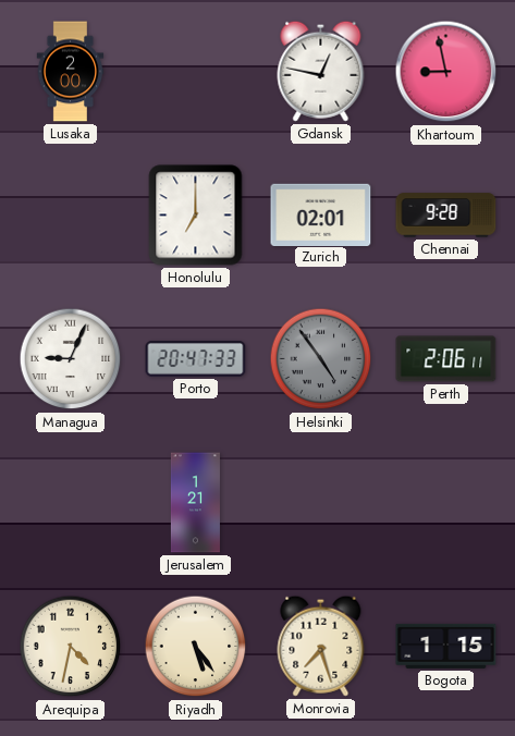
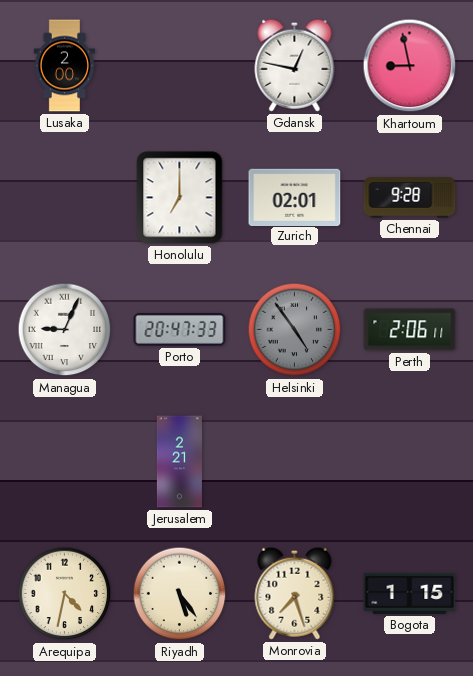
Jerusalem: 1:21 -> 2:21 (179, 462)
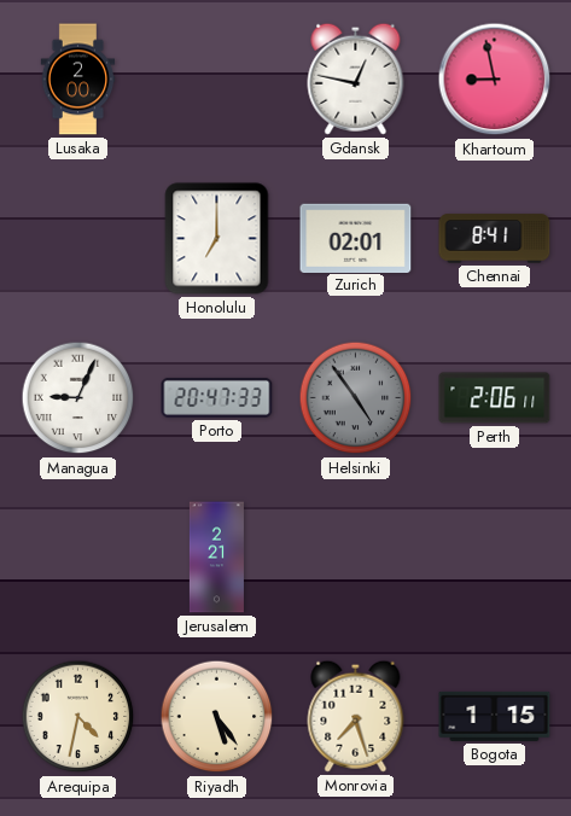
Chennai: 9:28 -> 8:41 (495, 239)
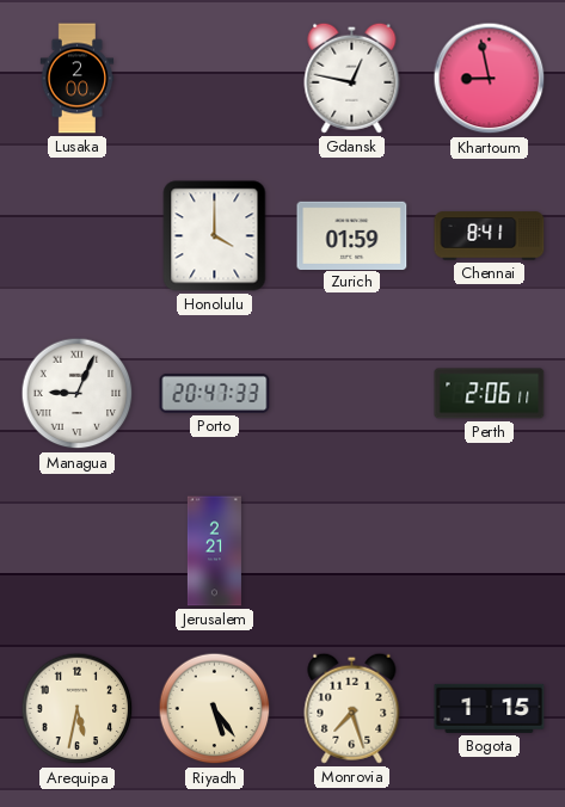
Honolulu: 7:00 -> 4:00 (215, 236)
Zurich: 02:01 -> 01:59 (352, 235)
Helsinki: 4:54 -> none (356, 398)
Arequipa: 4:32 -> 5:32 (78, 709)
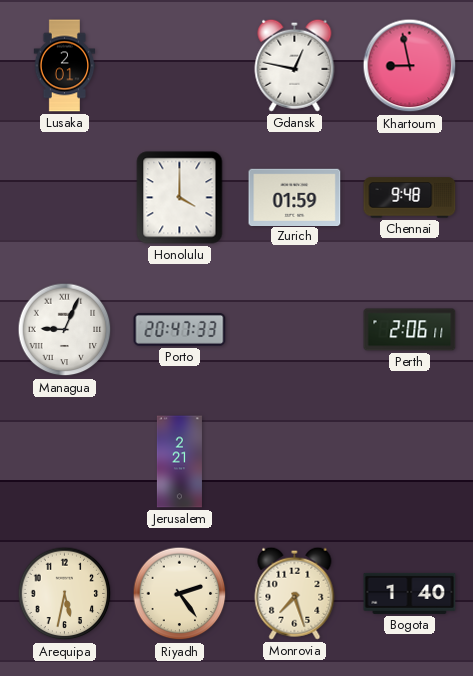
Lusaka: 2:00 -> 2:01 (65, 66)
Chennai: 8:41 -> 9:48 (410, 198)
Riyadh: 5:24 -> 2:24 (180, 594)
Bogota: 1:15 -> 1:40 (410, 593)
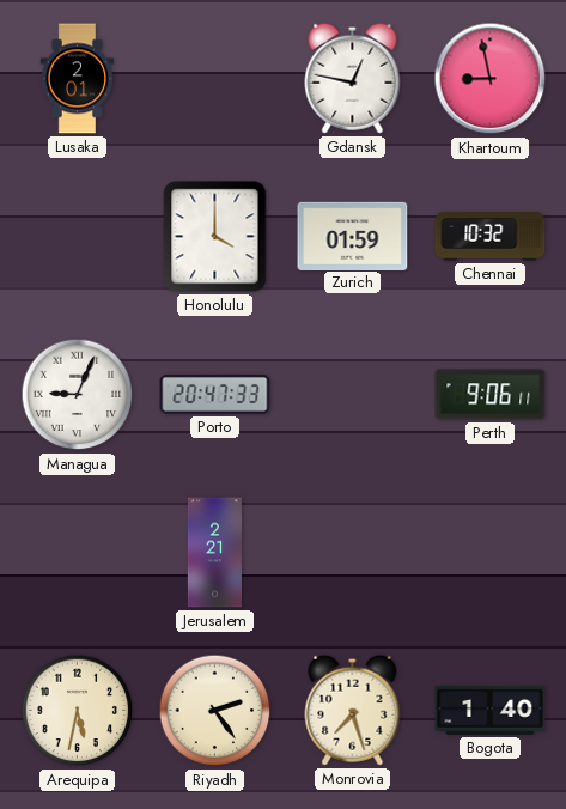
Chennai: 9:48 -> 10:32 (491, 237)
Perth: 2:06 -> 9:06 (491, 395)
